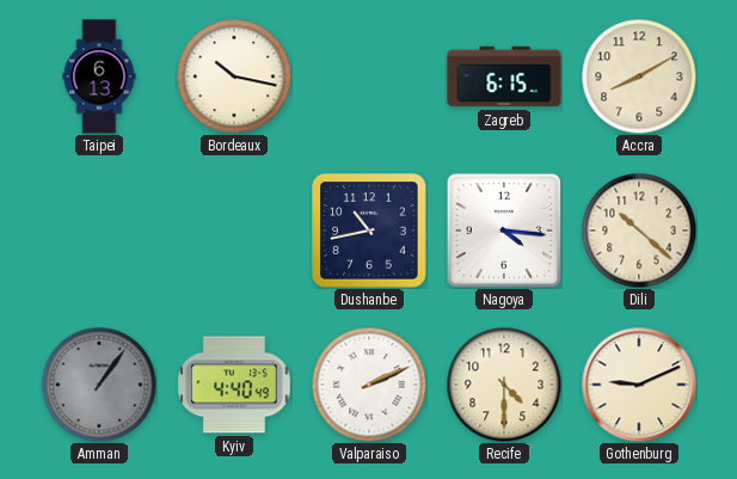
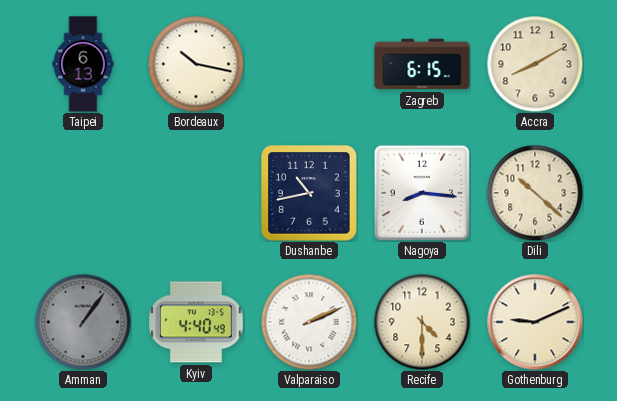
Nagoya: 4:16 -> 8:16 (422, 193)
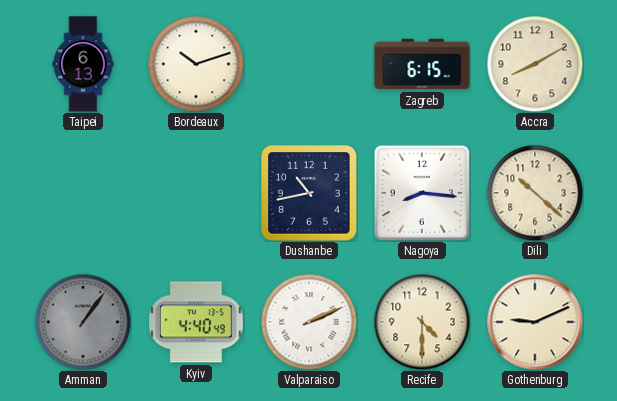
Bordeaux: 10:17 -> 10:12 (196, 64)
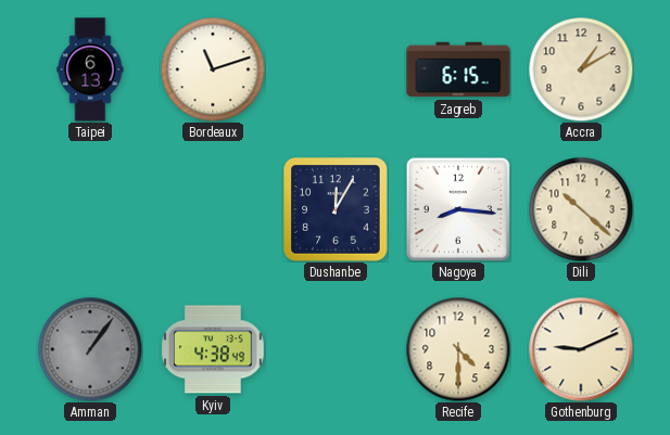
Bordeaux: 10:12 -> 11:12 (213, 69)
Accra: 8:10 -> 1:10 (581, 69)
Dushanbe: 10:43 -> 12:05 (336, 209)
Kyiv: 4:40 -> 4:38 (214, 349)
Valparaiso: 2:11 -> none (309, 322)
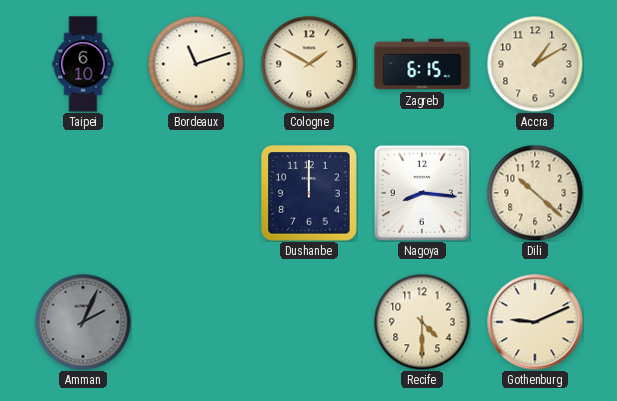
Taipei: 6:13 -> 6:10 (83, 64)
Cologne: none -> 1:50 (309, 64)
Dushanbe: 12:05 -> 12:00 (309, 193)
Amman: 1:06 -> 2:04 (83, 322)
Kyiv: 4:38 -> none (214, 349)
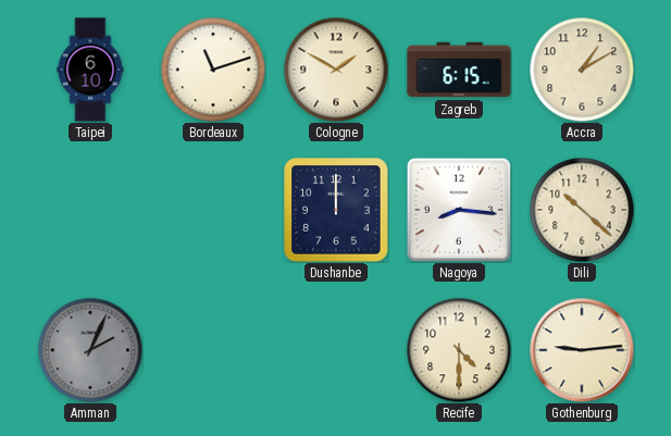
Gothenburg: 9:11 -> 9:14 (582, 350)
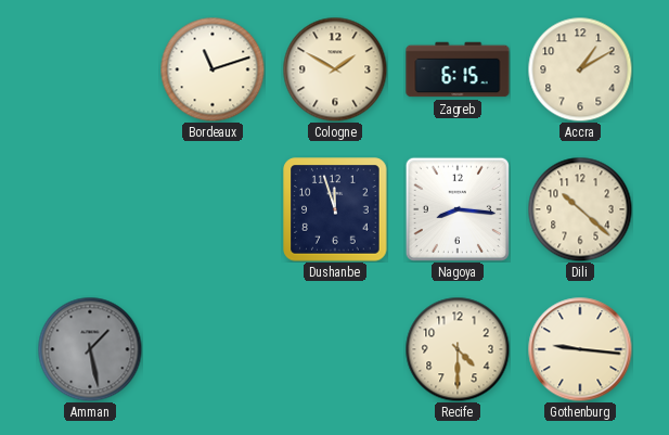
Taipei: 6:10 -> none (90, 70)
Dushanbe: 12:00 -> 11:57 (335, 209)
Amman: 2:04 -> 1:28 (90, 349)
Gothenburg: 9:14 -> 9:16 (580, 349)
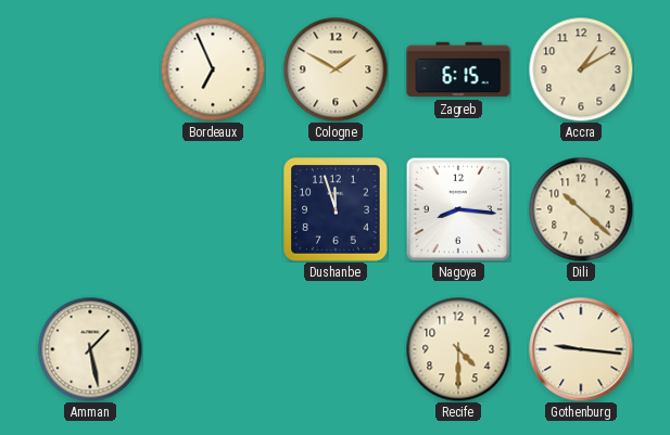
Bordeaux: 11:12 -> 6:56 (213, 69)
Amman dial: grey -> cream (90, 349)
